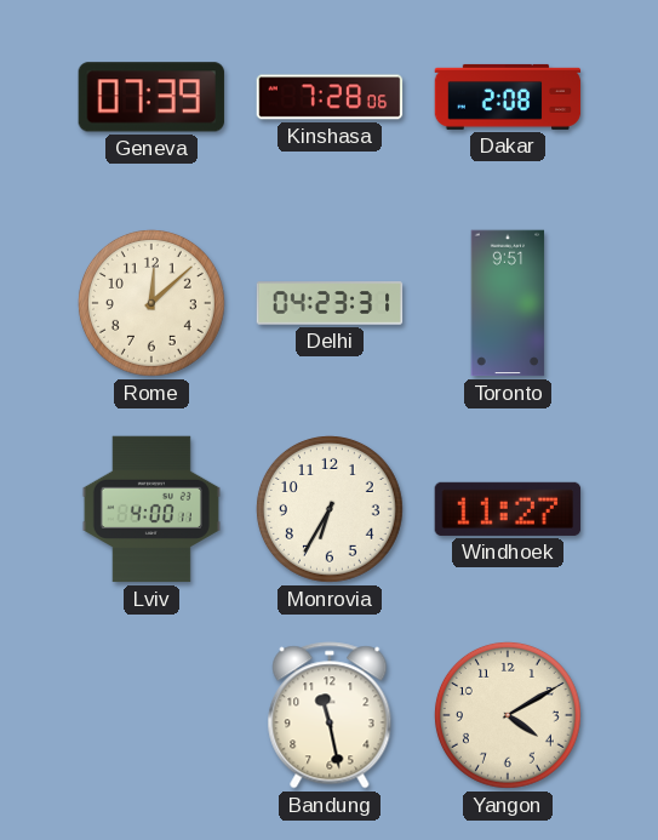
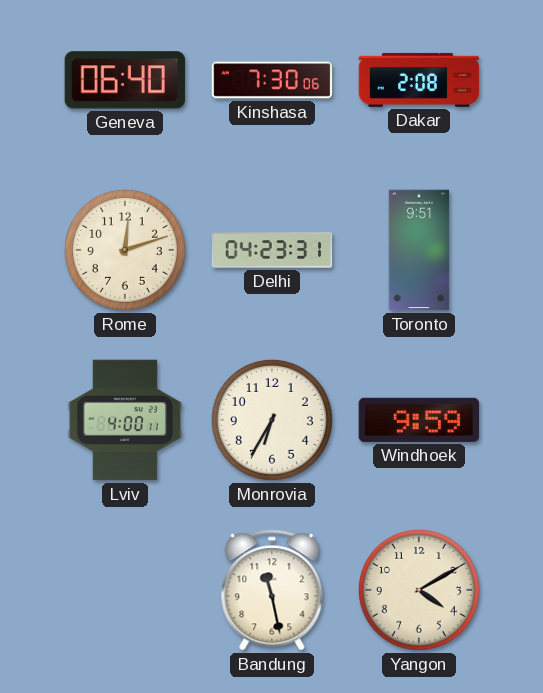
Geneva: 07:39 -> 06:40 (125, 80)
Kinshasa: 7:28 -> 7:30 (272, 80)
Rome: 12:08 -> 12:12 (125, 250)
Windhoek: 11:27 -> 9:59 (419, 420)
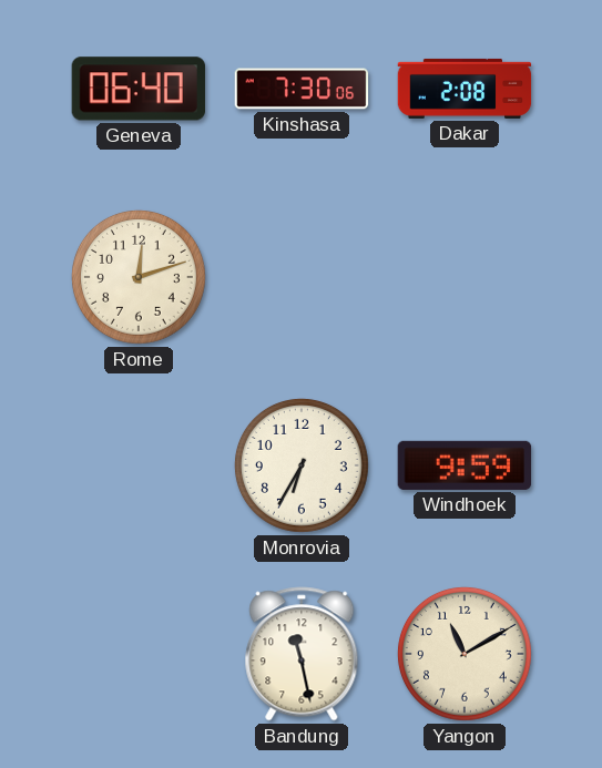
Delhi: 04:23 -> none (272, 250)
Toronto: 9:51 -> none (419, 250)
Lviv: 4:00 -> none (125, 420)
Yangon: 4:10 -> 11:10 (465, 654)
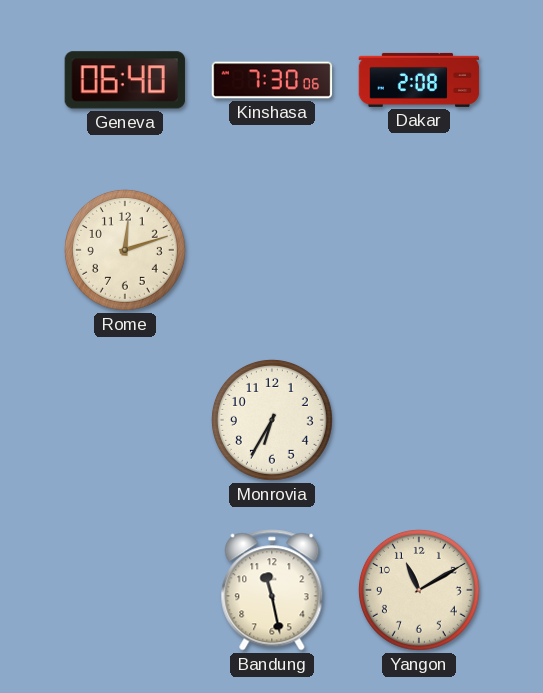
Windhoek: 9:59 -> none (465, 465)
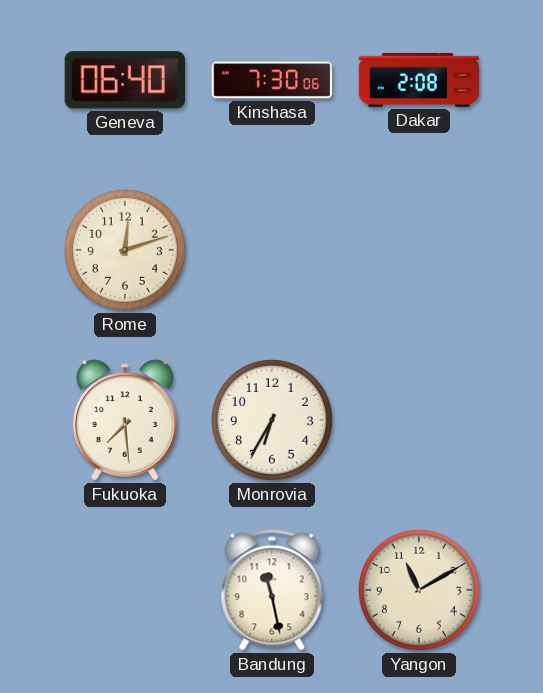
Fukuoka: none -> 7:29 (126, 420)
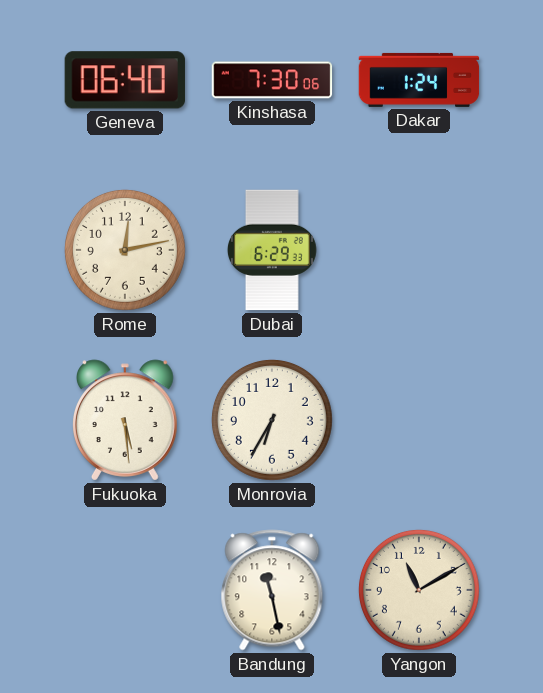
Dakar: 2:08 -> 1:24 (419, 80)
Rome: 12:12 -> 12:13 (125, 250)
Dubai: none -> 6:29 (272, 250)
Fukuoka: 7:29 -> 5:29 (126, 420)
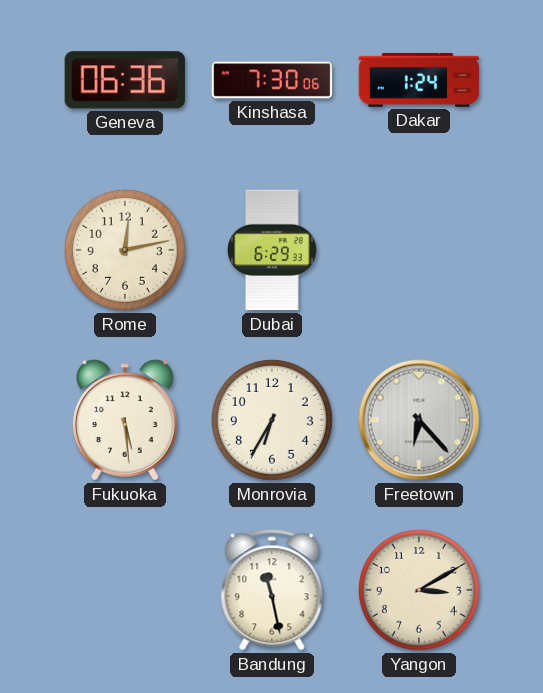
Geneva: 06:40 -> 06:36 (125, 80)
Freetown: none -> 6:23 (419, 420)
Yangon: 11:10 -> 3:10 (419, 590)
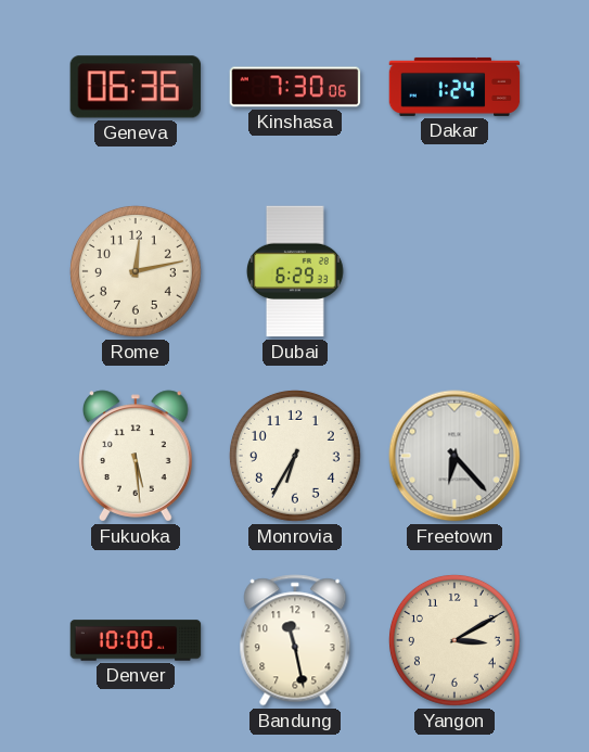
Denver: none -> 10:00 (136, 640)
